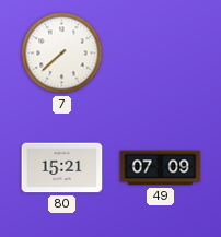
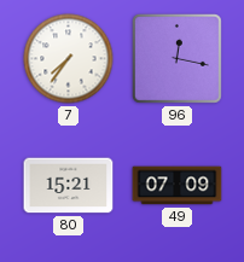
7: 7:38 -> 7:36 (69, 59)
96: none -> 12:17 (176, 58)
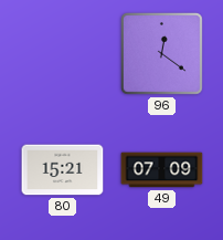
7: 7:36 -> none (69, 59)
96: 12:17 -> 12:21 (161, 53)
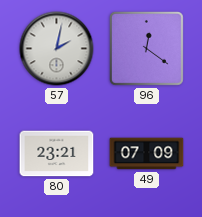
57: none -> 2:02 (57, 49)
80: 15:21 -> 23:21 (57, 154)
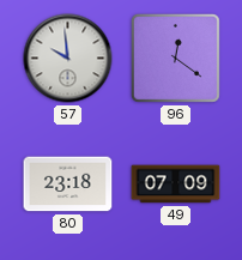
57: 2:02 -> 9:59 (68, 59)
80: 23:21 -> 23:18 (68, 185)
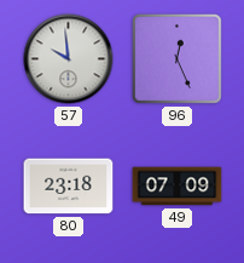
96: 12:21 -> 12:26 (176, 58)
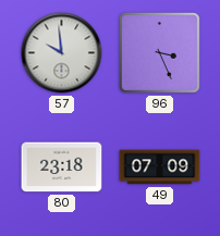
96: 12:26 -> 3:26 (159, 52)
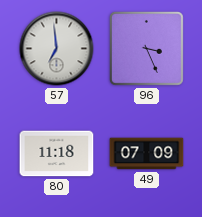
57: 9:59 -> 6:59 (57, 49)
80: 23:18 -> 11:18 (57, 154)
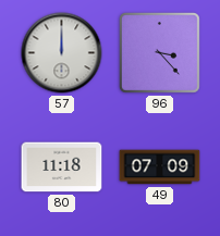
57: 6:59 -> 12:00 (62, 53)
96: 3:26 -> 3:23 (159, 52)
